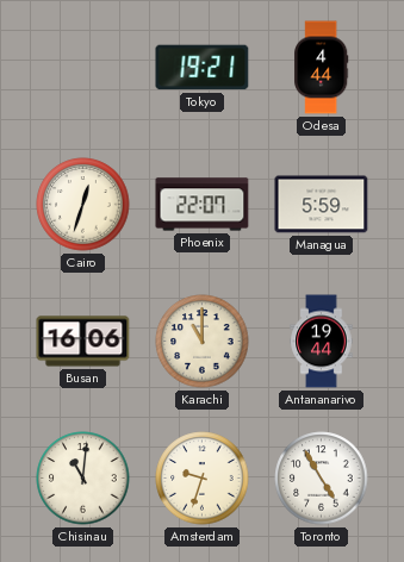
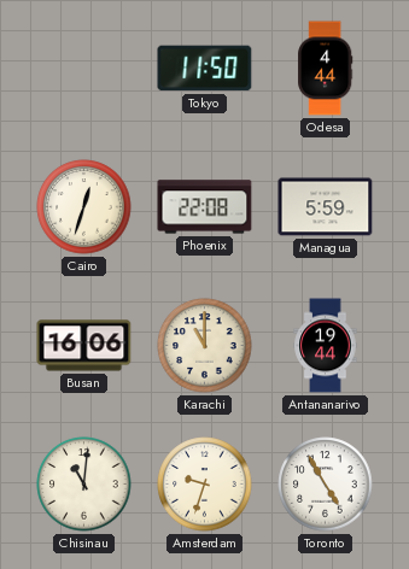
Tokyo: 19:21 -> 11:50 (205, 69)
Phoenix: 22:07 -> 22:08 (205, 207)
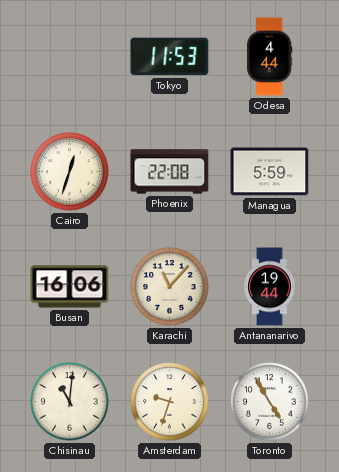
Tokyo: 11:50 -> 11:53 (170, 57)
Karachi: 11:00 -> 11:07 (170, 287)
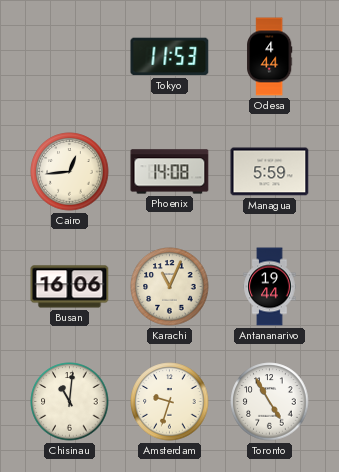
Cairo: 12:33 -> 12:44 (70, 172)
Phoenix: 22:08 -> 14:08 (170, 172)
Karachi: 11:07 -> 11:04 (170, 287)
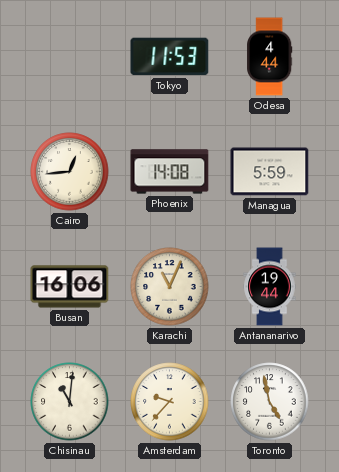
Amsterdam: 9:33 -> 9:37 (170, 402)
Toronto: 4:55 -> 4:58 (270, 402)
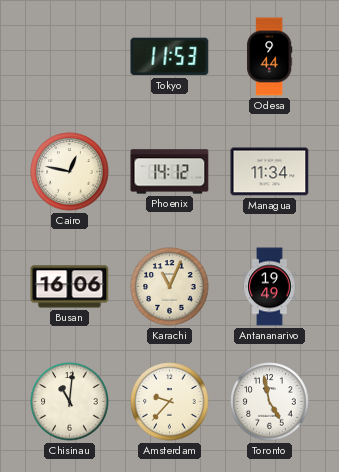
Odesa: 4:44 -> 9:44 (270, 57)
Cairo: 12:44 -> 12:47 (70, 172)
Phoenix: 14:08 -> 14:12 (170, 172)
Managua: 5:59 -> 11:34 (270, 172)
Antananarivo: 19:44 -> 19:49 (270, 287)
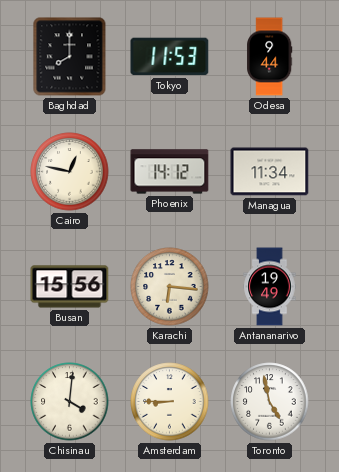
Baghdad: none -> 8:00 (70, 57)
Busan: 16:06 -> 15:56 (70, 287)
Karachi: 11:04 -> 6:16 (170, 287)
Chisinau: 11:01 -> 4:01 (70, 402)
Amsterdam: 9:37 -> 8:45 (170, 402)
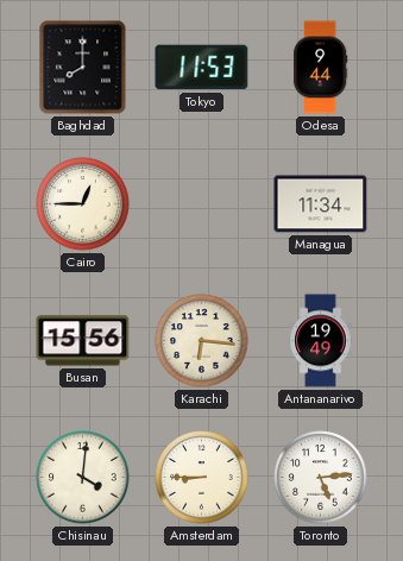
Cairo: 12:47 -> 12:45 (83, 204)
Phoenix: 14:12 -> none (170, 172)
Toronto: 4:58 -> 5:14 (321, 478)
